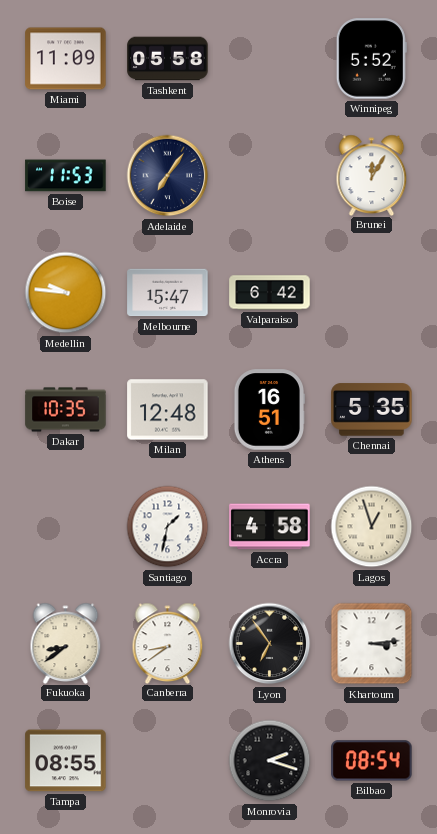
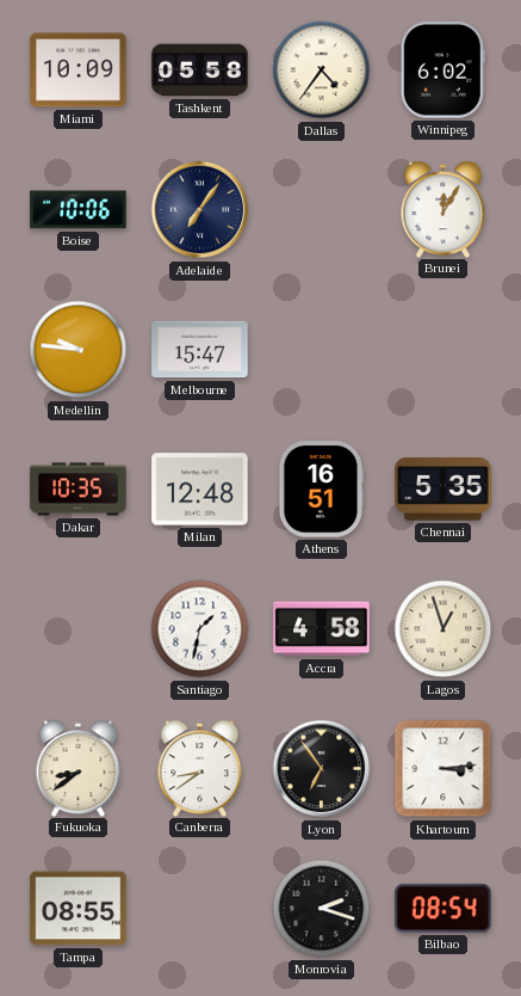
Miami: 11:09 -> 10:09 (79, 70)
Dallas: none -> 4:36 (322, 70)
Winnipeg: 5:52 -> 6:02 (442, 70)
Boise: 11:53 -> 10:06 (79, 210)
Valparaiso: 6:42 -> none (270, 293)
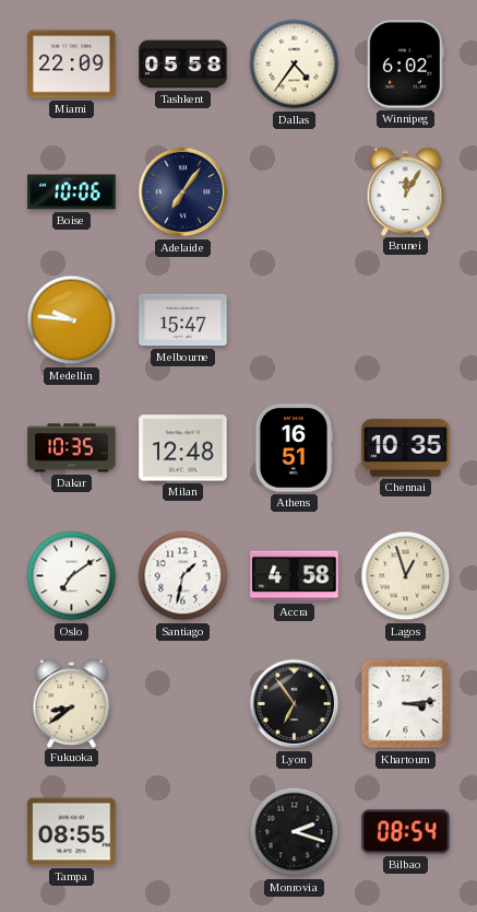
Miami: 10:09 -> 22:09 (72, 65)
Chennai: 5:35 -> 10:35 (406, 448)
Oslo: none -> 7:09 (72, 576)
Canberra: 8:39 -> none (200, 768)
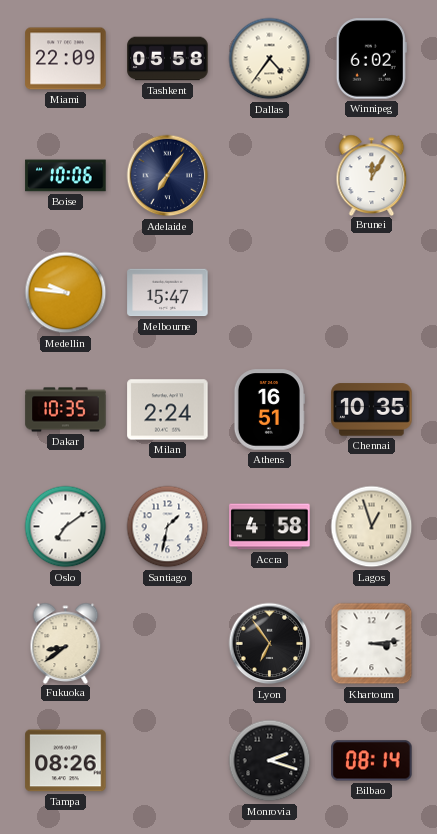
Milan: 12:48 -> 2:24 (168, 410)
Tampa: 08:55 -> 08:26 (66, 761)
Bilbao: 08:54 -> 08:14 (372, 761)
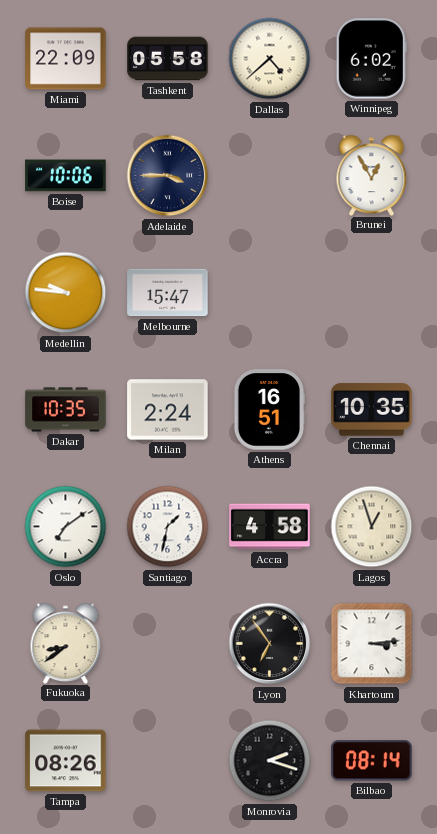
Dallas: 4:36 -> 4:38 (270, 59)
Adelaide: 7:06 -> 3:45 (168, 176)
Brunei: 12:05 -> 12:55 (372, 175)
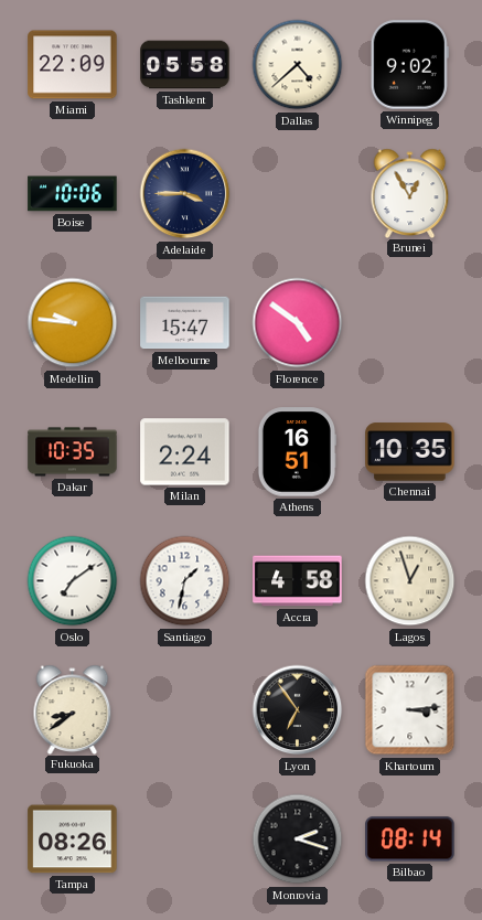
Winnipeg: 6:02 -> 9:02 (409, 65)
Florence: none -> 4:51 (298, 323)
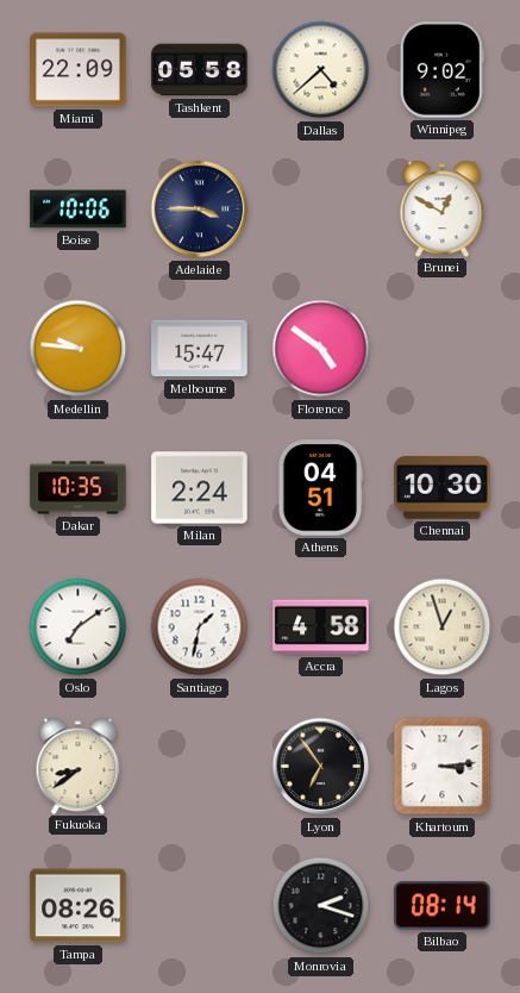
Brunei: 12:55 -> 12:50 (443, 208)
Athens: 16:51 -> 04:51 (319, 488)
Chennai: 10:35 -> 10:30 (443, 488)
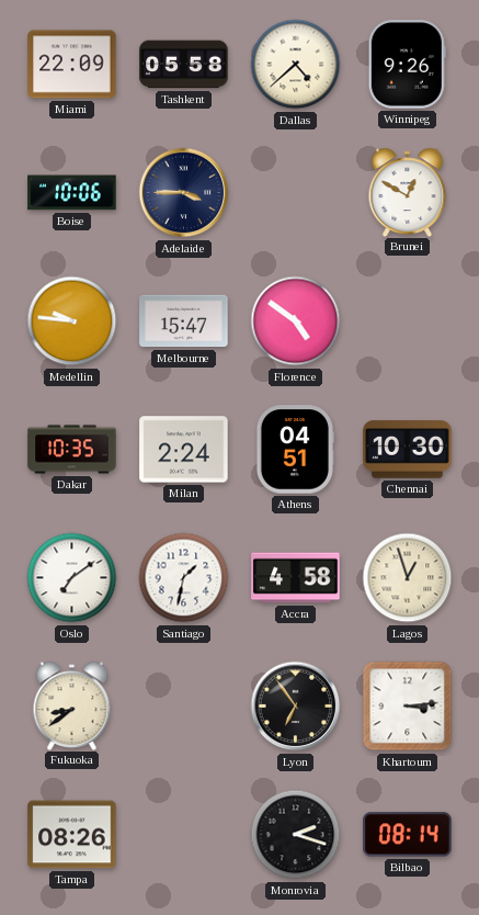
Winnipeg: 9:02 -> 9:26 (407, 65)
